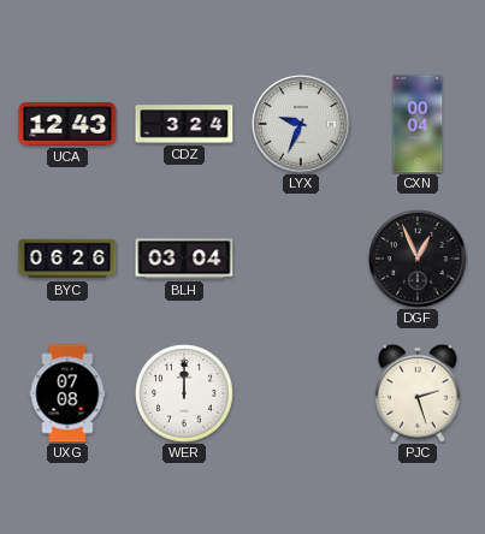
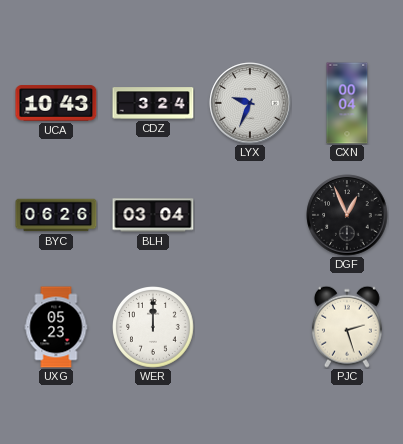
UCA: 12:43 -> 10:43 (56, 103)
UXG: 07:08 -> 05:23 (56, 327)
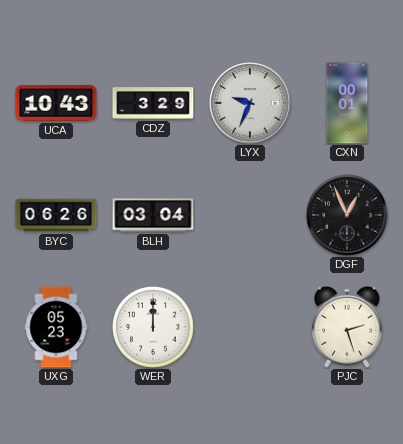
CDZ: 3:24 -> 3:29 (153, 103)
CXN: 00:04 -> 00:01 (347, 103)
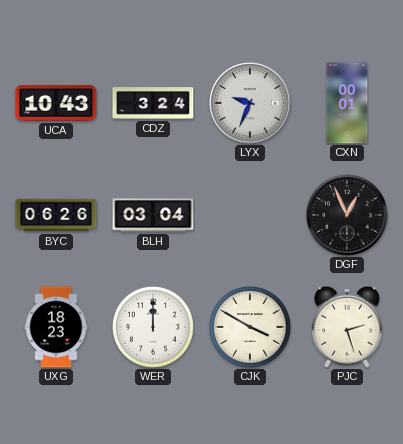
CDZ: 3:29 -> 3:24 (153, 103)
UXG: 05:23 -> 18:23 (56, 327)
CJK: none -> 3:50 (251, 328)
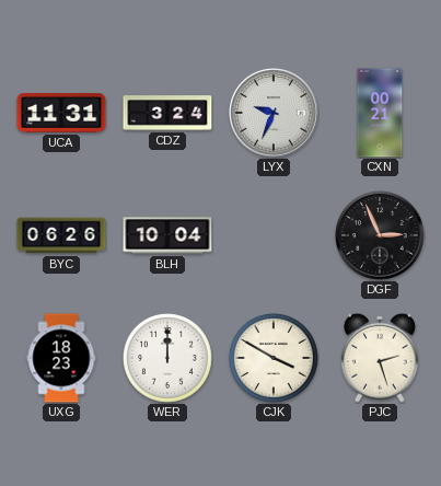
UCA: 10:43 -> 11:31 (61, 113)
CXN: 00:01 -> 00:21 (380, 113)
BLH: 03:04 -> 10:04 (167, 235)
DGF: 12:56 -> 2:56 (380, 235)
